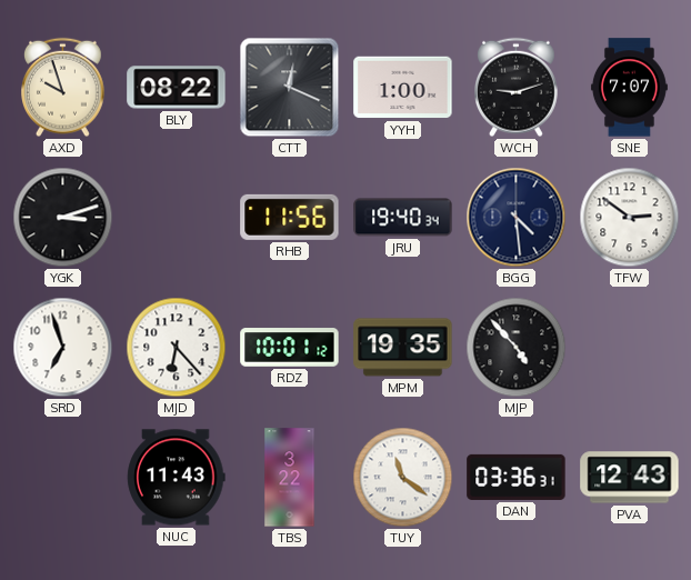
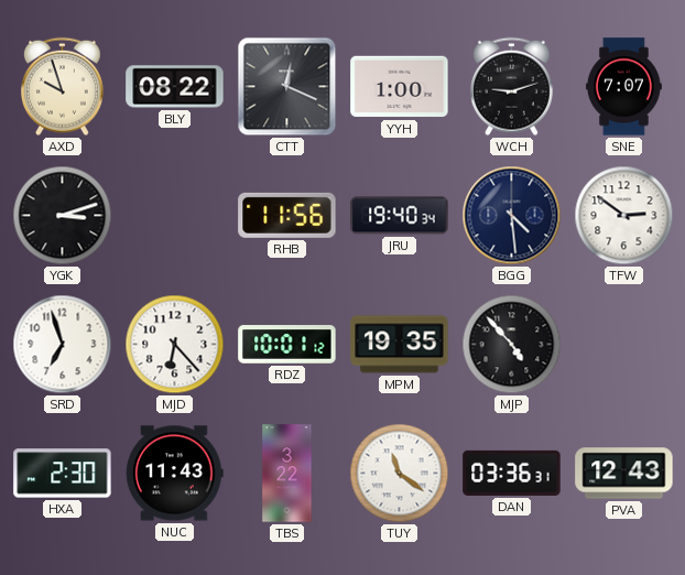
HXA: none -> 2:30 (63, 474)
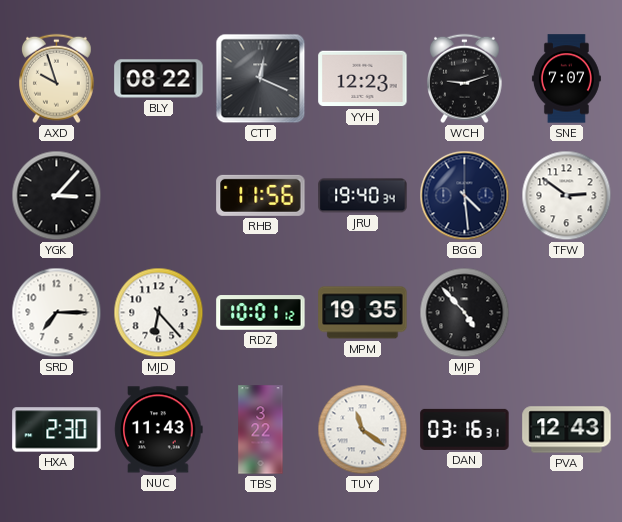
YYH: 1:00 -> 12:23 (363, 79)
YGK: 3:12 -> 3:07 (57, 196)
SRD: 6:57 -> 7:15 (57, 313)
DAN: 03:36 -> 03:16 (465, 429)
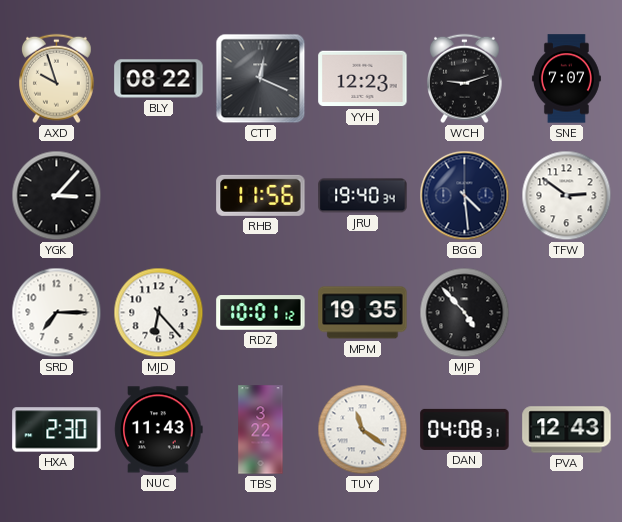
DAN: 03:16 -> 04:08 (465, 429)
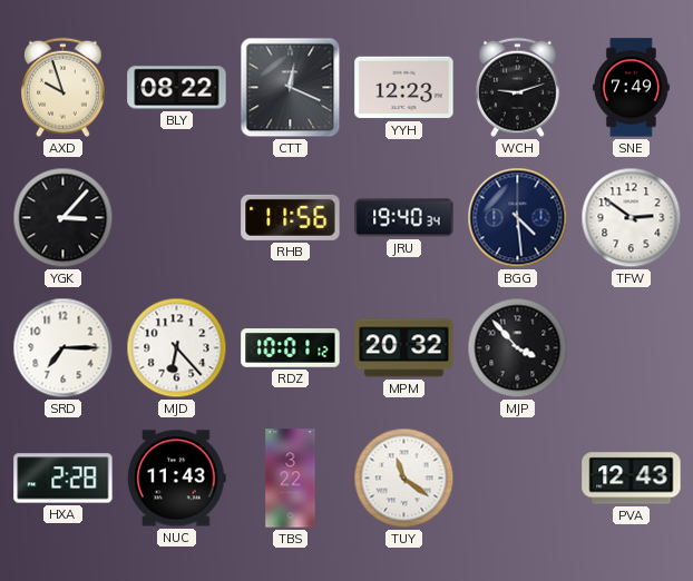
SNE: 7:07 -> 7:49 (631, 88)
MPM: 19:35 -> 20:32 (404, 348)
MJP: 4:53 -> 3:53 (518, 348)
HXA: 2:30 -> 2:28 (64, 479)
DAN: 04:08 -> none (465, 429)
